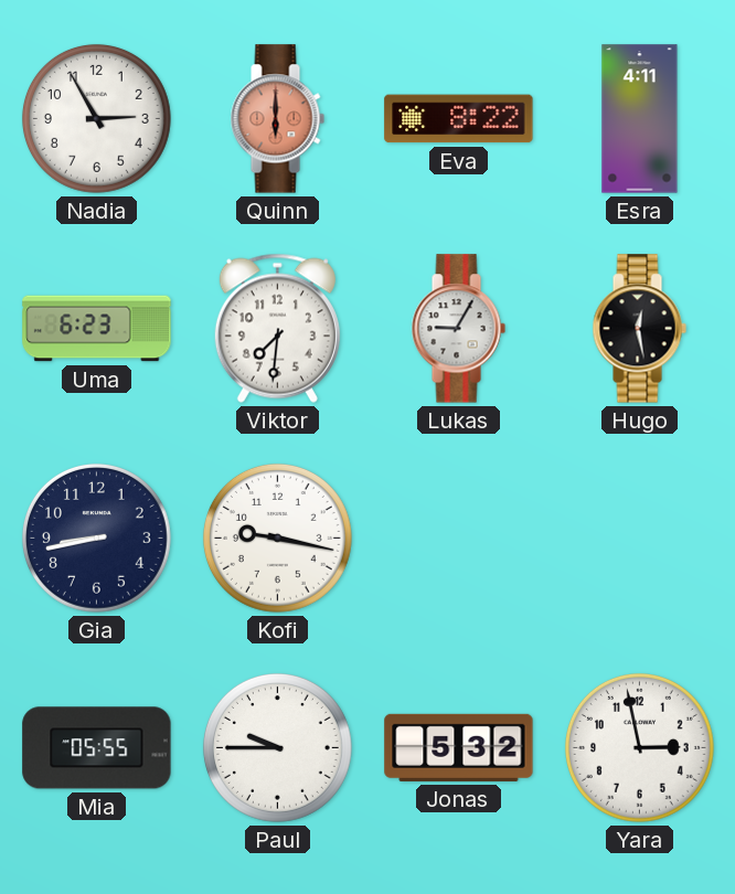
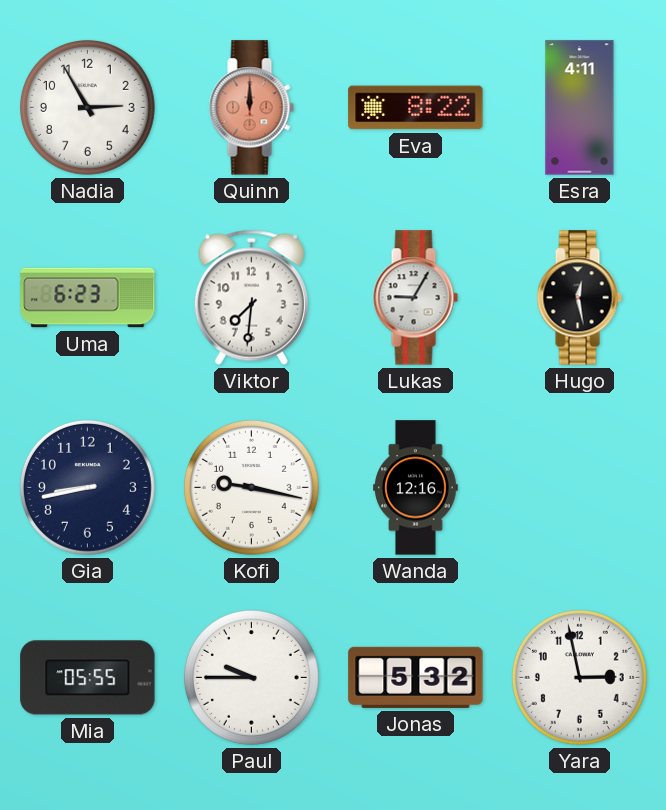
Quinn: 6:00 -> 12:00 (251, 108)
Wanda: none -> 12:16 (416, 488)
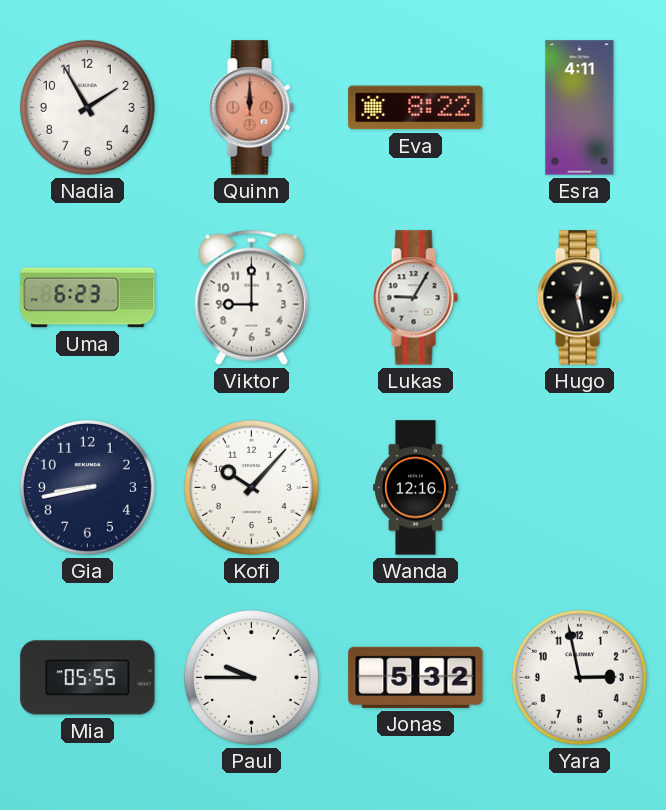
Nadia: 2:55 -> 1:55 (87, 107)
Viktor: 7:31 -> 9:00 (251, 297)
Kofi: 9:17 -> 10:07 (251, 487)
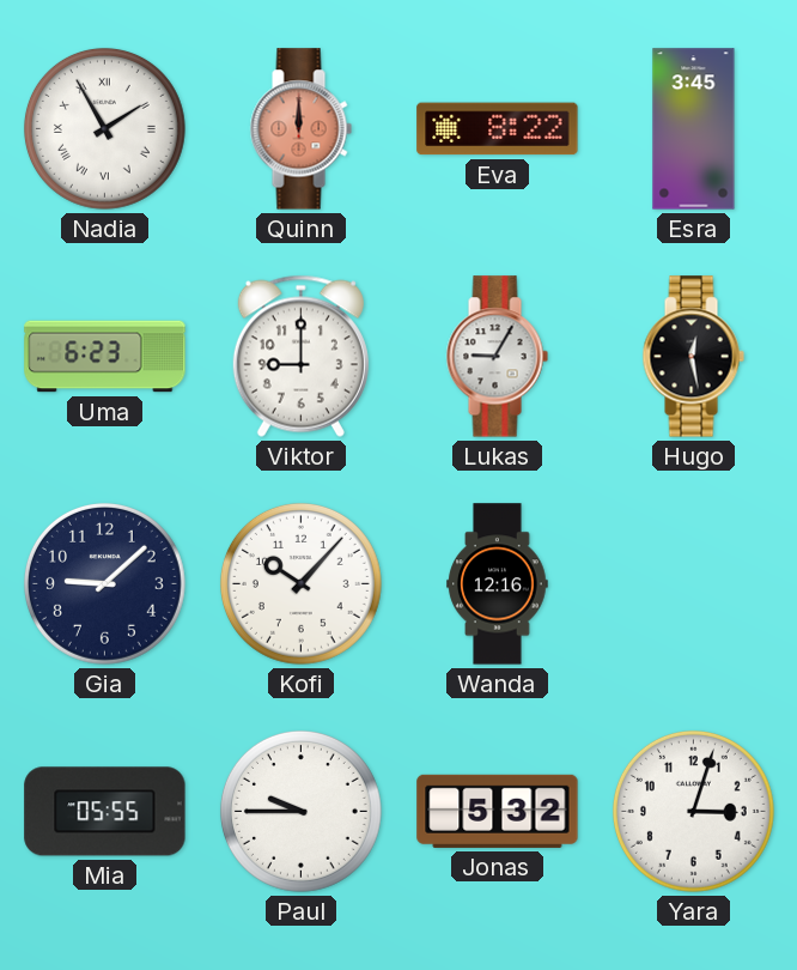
Nadia numerals: Arabic -> Roman (104, 128)
Esra: 4:11 -> 3:45 (694, 129)
Gia: 8:43 -> 9:08 (104, 583)
Yara: 2:58 -> 3:03 (693, 811)
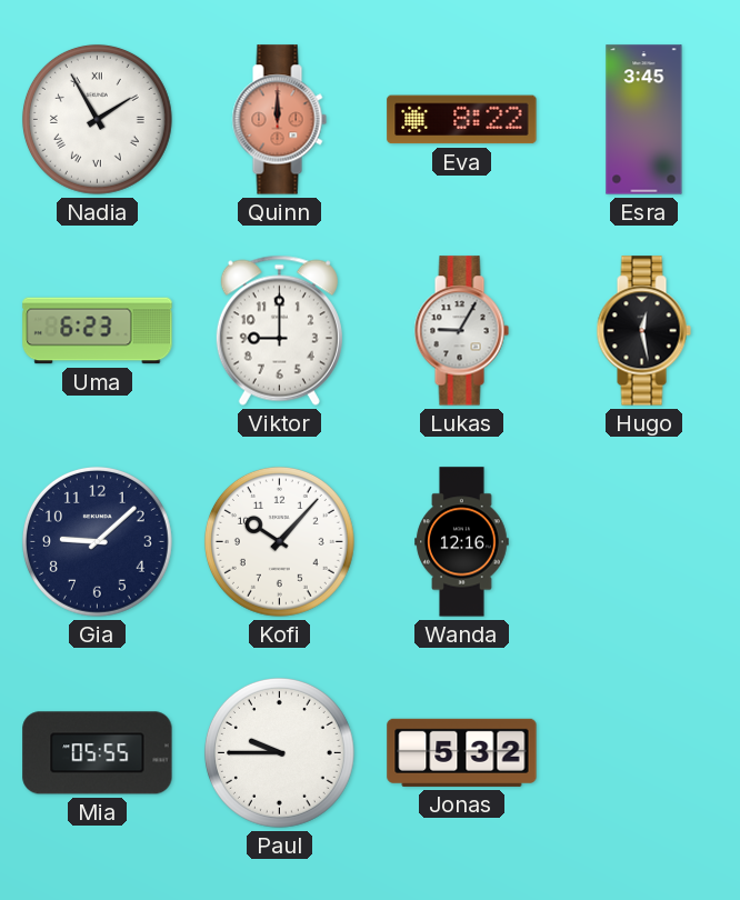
Yara: 3:03 -> none (693, 811)
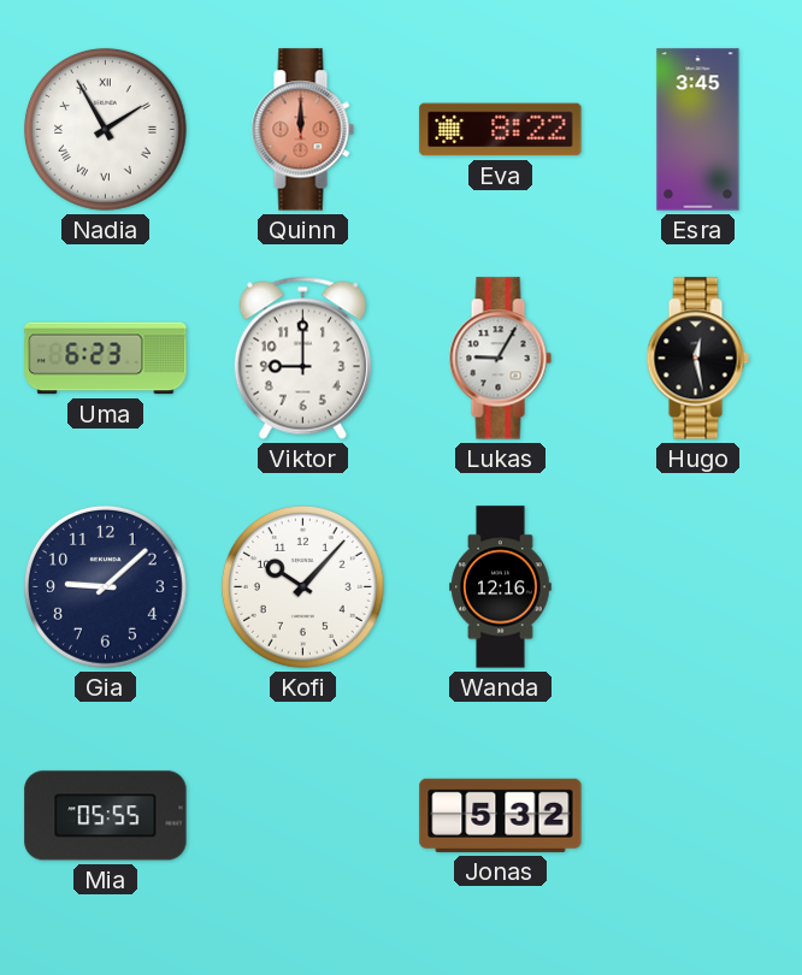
Paul: 9:45 -> none (279, 752)
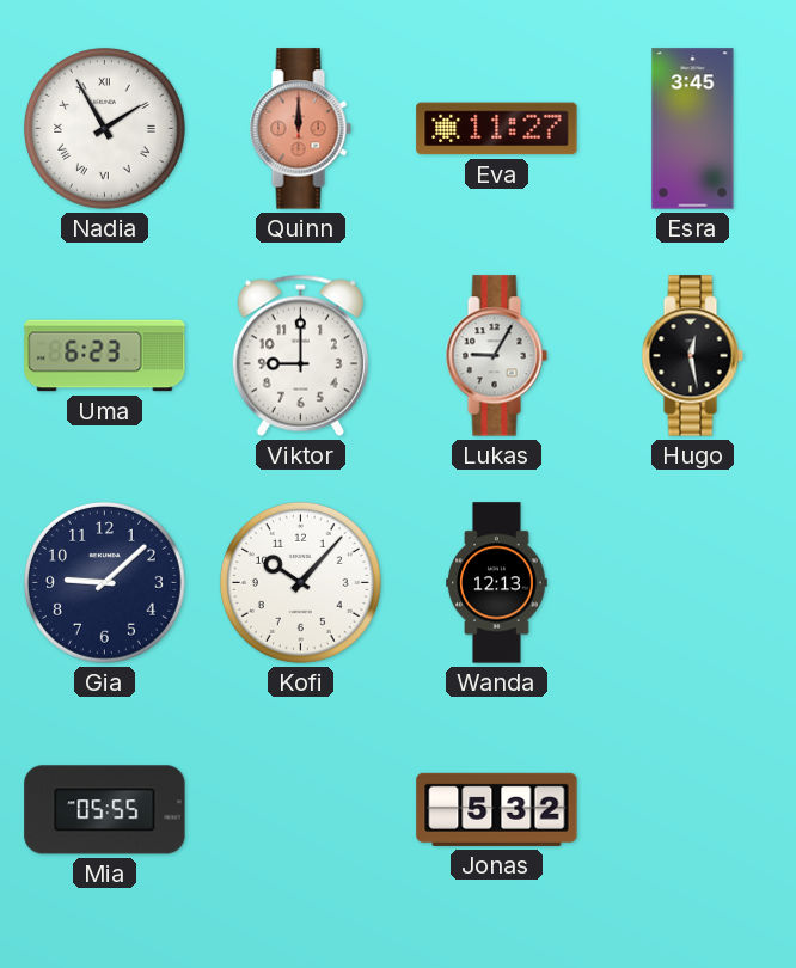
Eva: 8:22 -> 11:27 (497, 129)
Wanda: 12:16 -> 12:13 (497, 583)
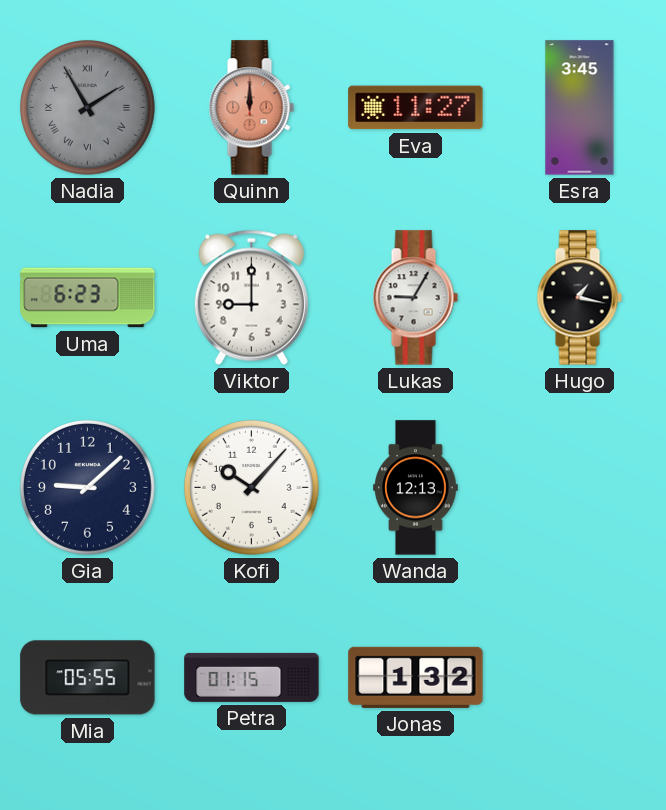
Nadia dial: white -> grey (87, 107)
Hugo: 12:28 -> 1:17 (579, 298)
Petra: none -> 01:15 (252, 677)
Jonas: 5:32 -> 1:32 (416, 677)
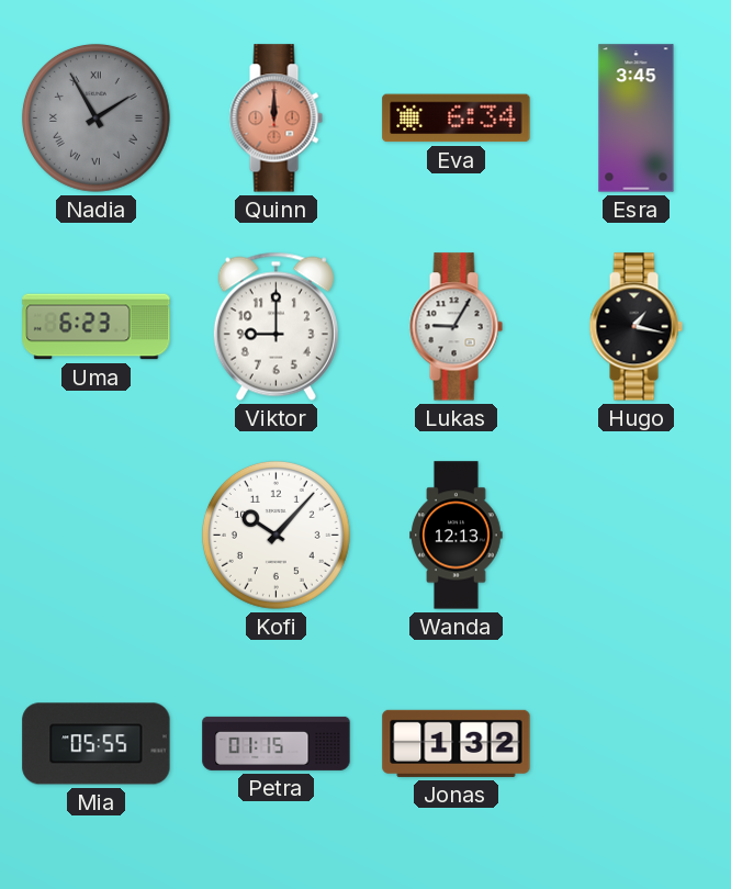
Eva: 11:27 -> 6:34 (457, 119)
Gia: 9:08 -> none (87, 487)
